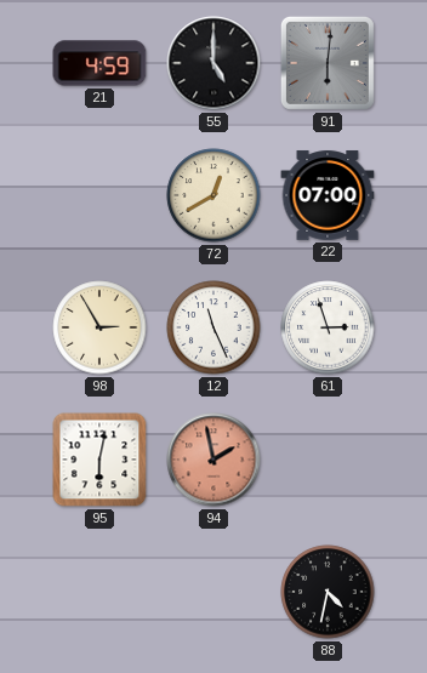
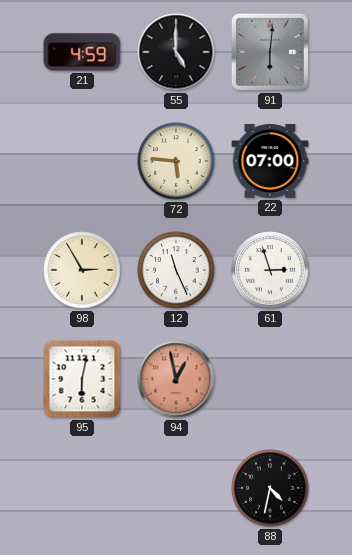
72: 12:40 -> 5:46 (176, 161)
94: 1:58 -> 12:58 (176, 379)
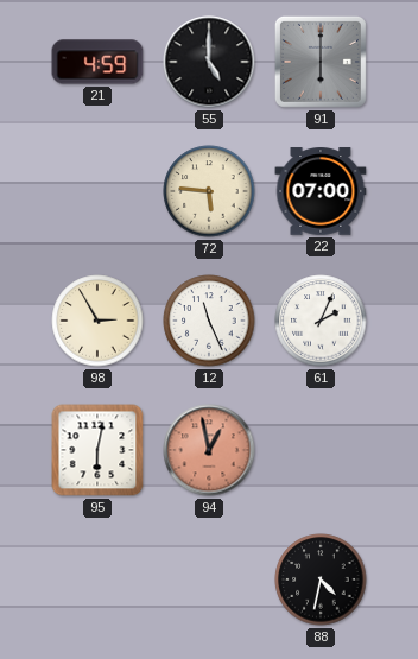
91: 6:01 -> 6:00 (321, 62)
61: 2:57 -> 2:04 (321, 321)
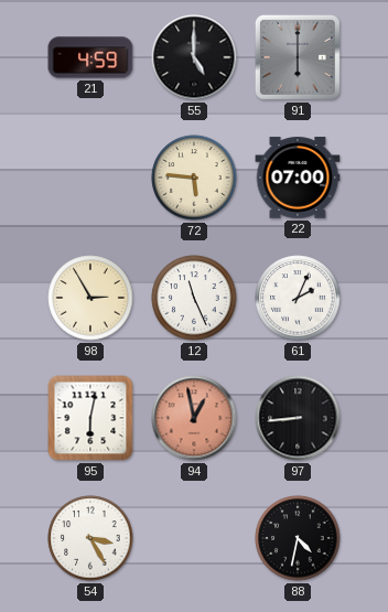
97: none -> 8:44 (298, 418)
54: none -> 3:25 (90, 538)
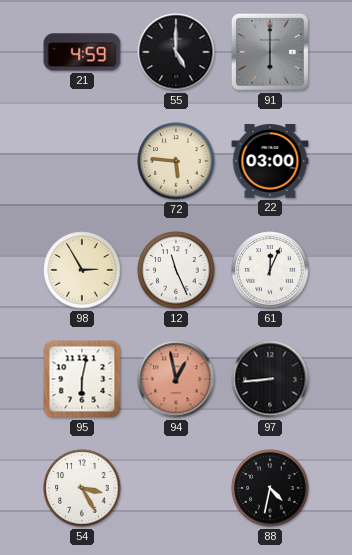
22: 07:00 -> 03:00 (270, 161)
61: 2:04 -> 12:04 (270, 270)
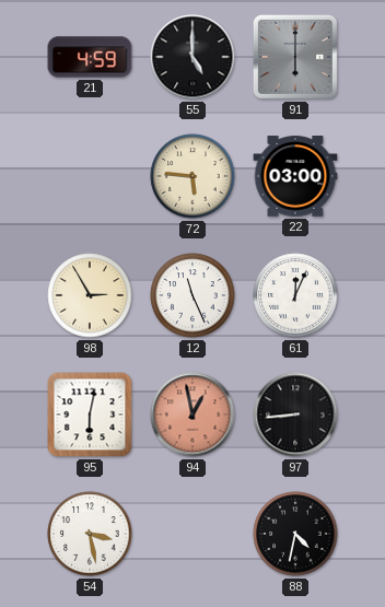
54: 3:25 -> 3:28 (90, 534)
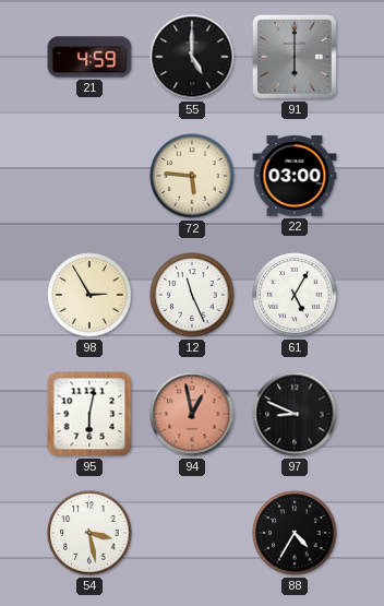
61: 12:04 -> 5:05 (295, 295)
97: 8:44 -> 8:49 (295, 414)
88: 4:32 -> 4:35 (295, 533)
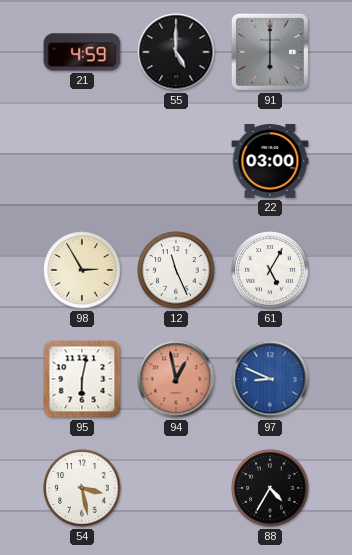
72: 5:46 -> none (192, 176)
97 dial: black -> blue (270, 379)
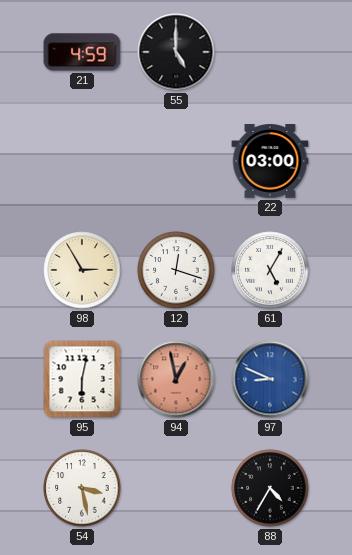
91: 6:00 -> none (270, 52)
12: 11:26 -> 12:18 (176, 270)
